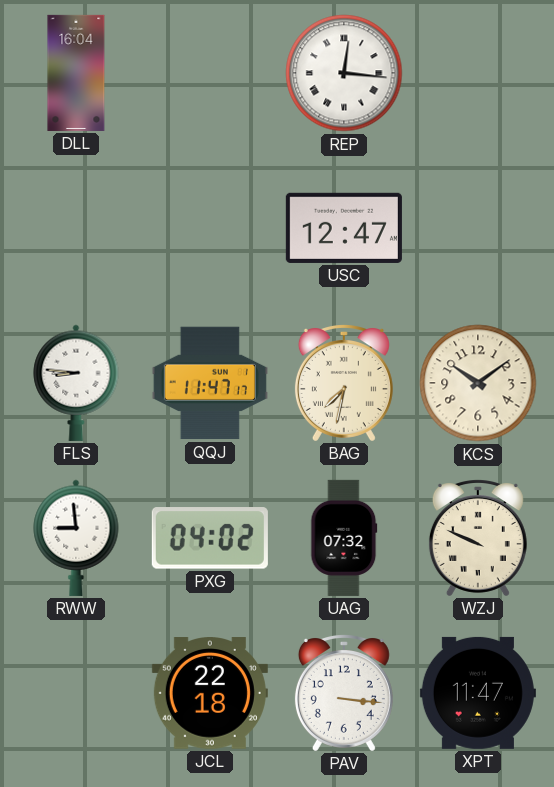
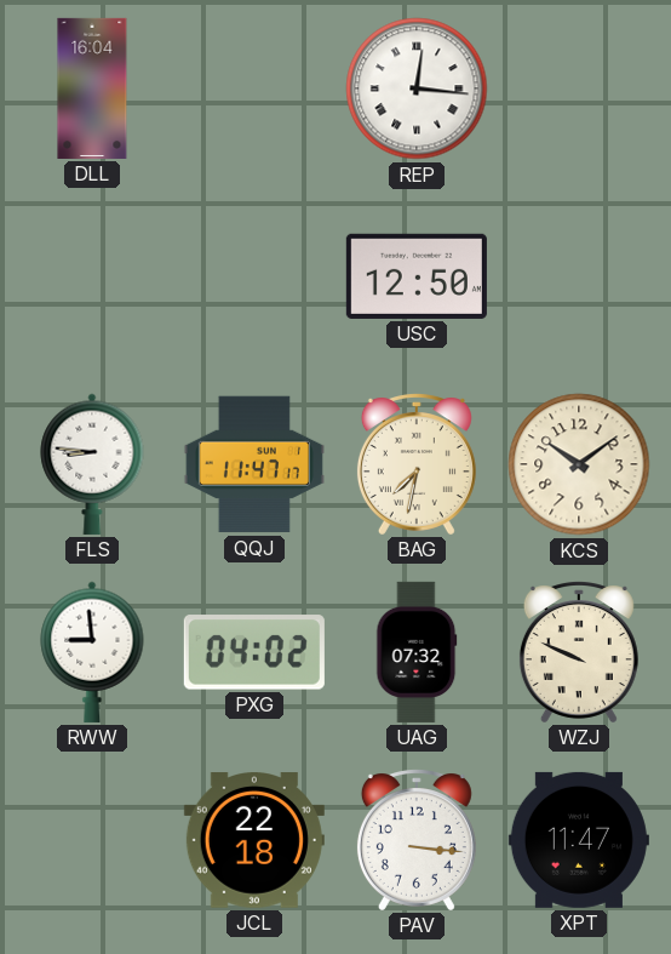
USC: 12:47 -> 12:50 (417, 276)
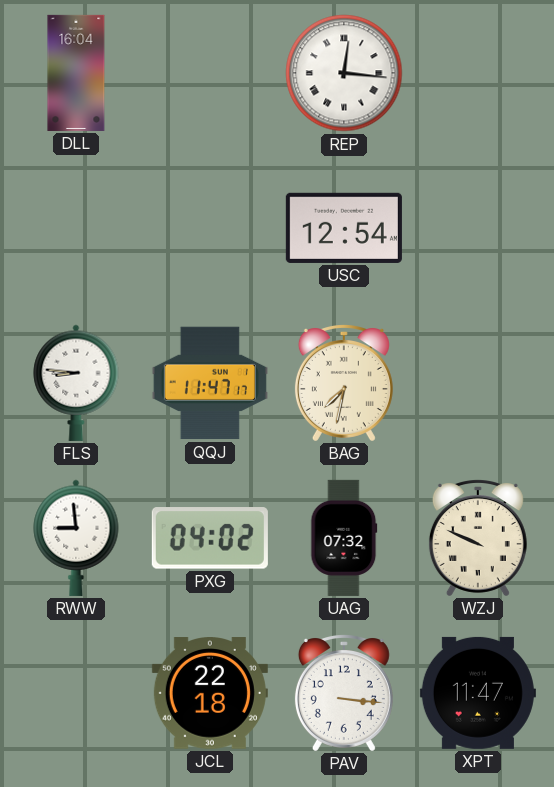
USC: 12:50 -> 12:54 (344, 228)
KCS: 10:09 -> none (579, 464)
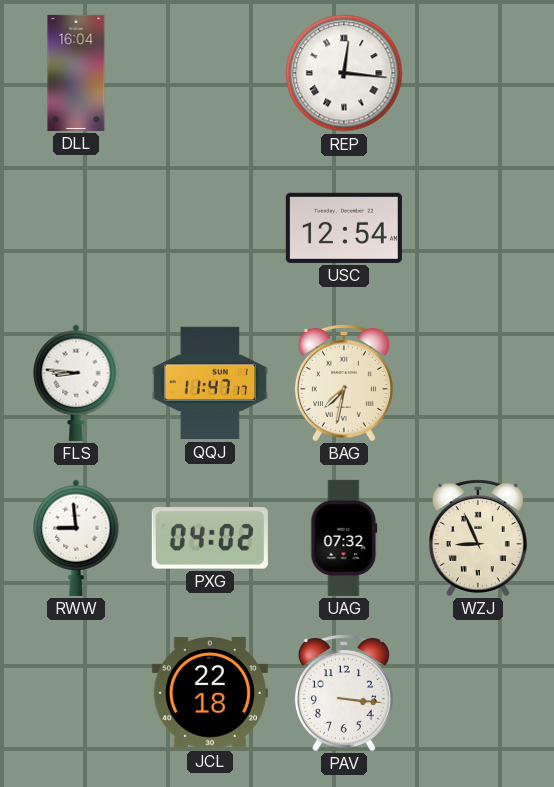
WZJ: 9:49 -> 8:56 (478, 538)
XPT: 11:47 -> none (478, 693)
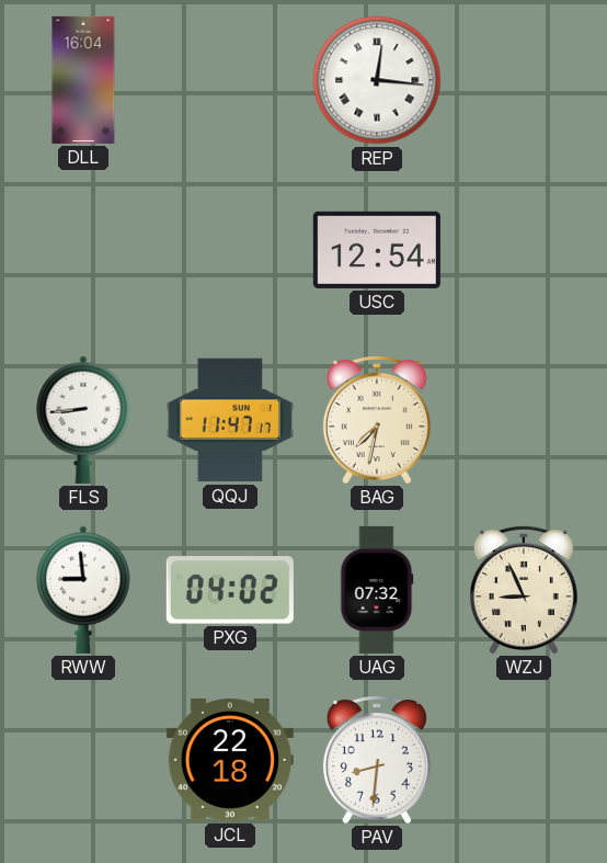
FLS: 8:46 -> 8:44 (83, 420)
PAV: 3:16 -> 8:31 (377, 760)
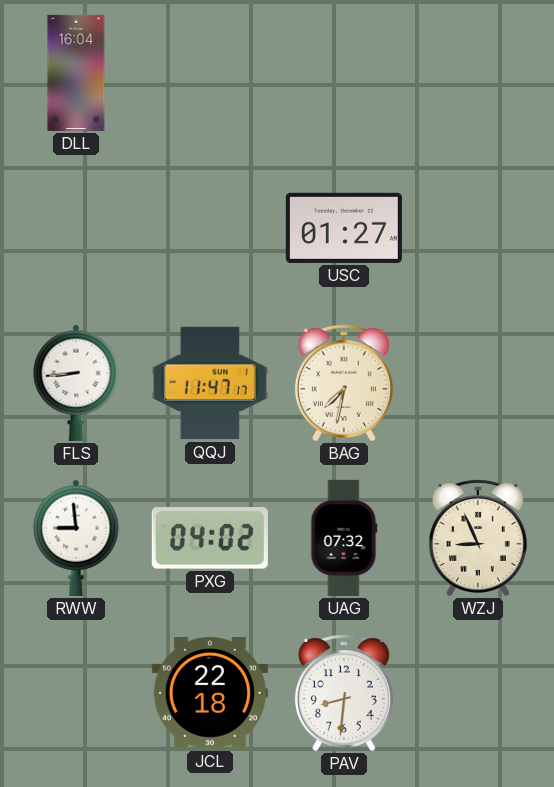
REP: 12:16 -> none (377, 80)
USC: 12:54 -> 01:27 (344, 228)
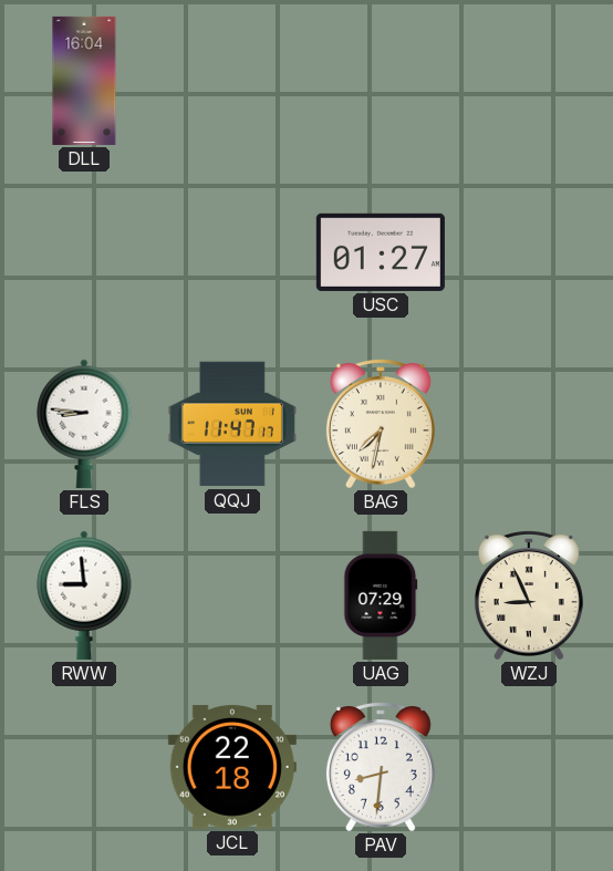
FLS: 8:44 -> 8:46 (84, 424)
PXG: 04:02 -> none (210, 538)
UAG: 07:32 -> 07:29 (381, 595)
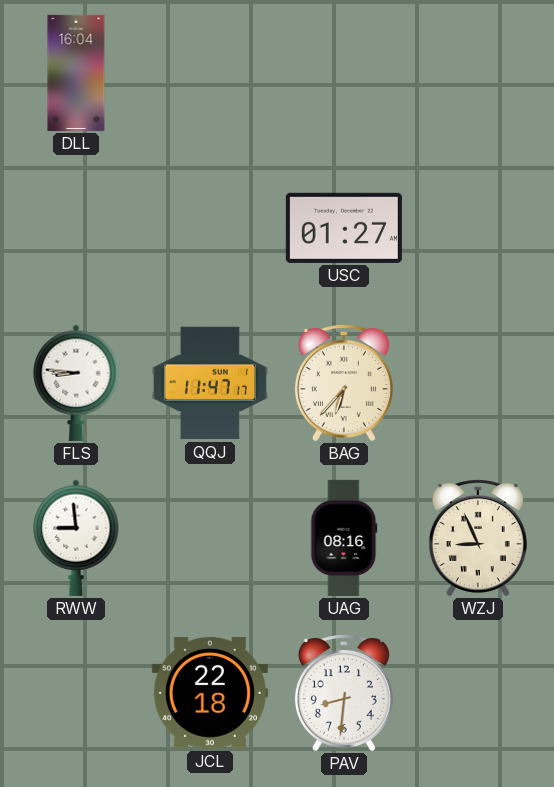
BAG: 7:32 -> 6:37 (344, 383)
UAG: 07:29 -> 08:16 (344, 538)
